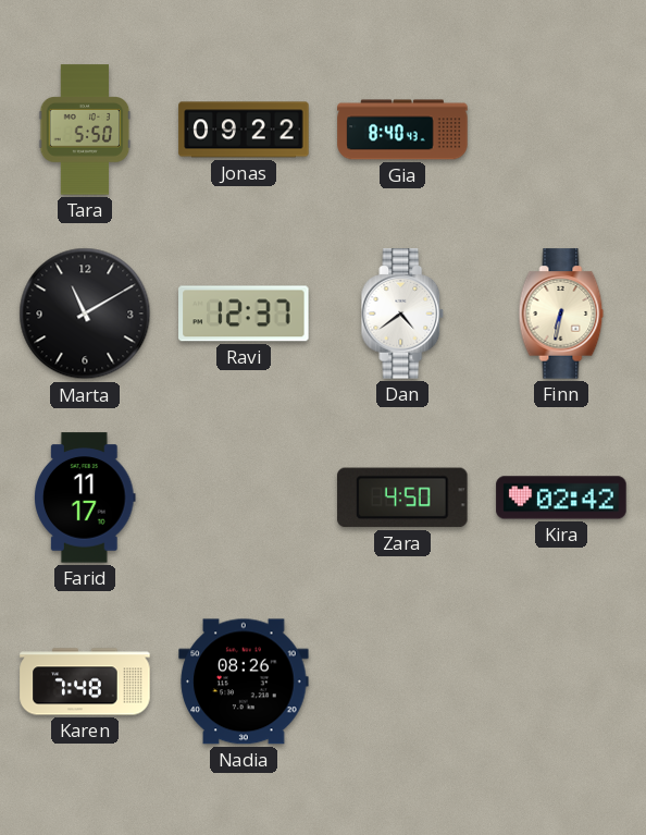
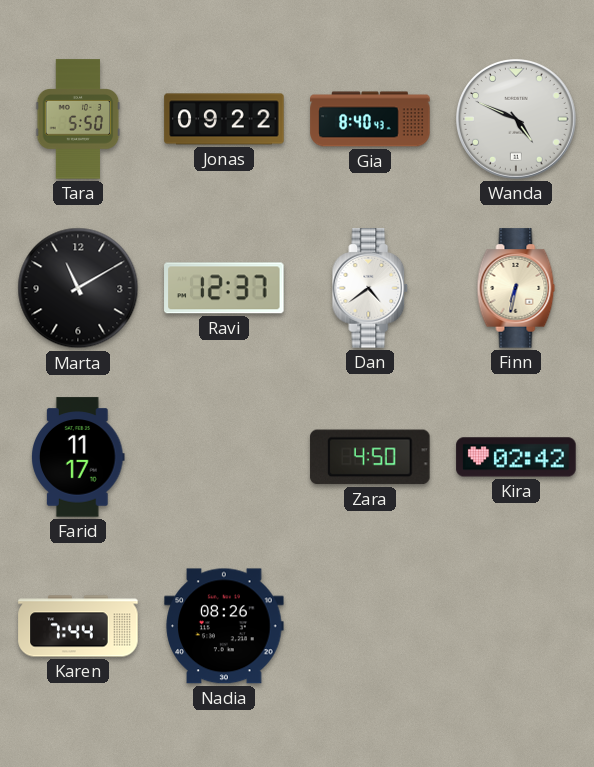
Wanda: none -> 4:49 (517, 120)
Karen: 7:48 -> 7:44 (78, 626)
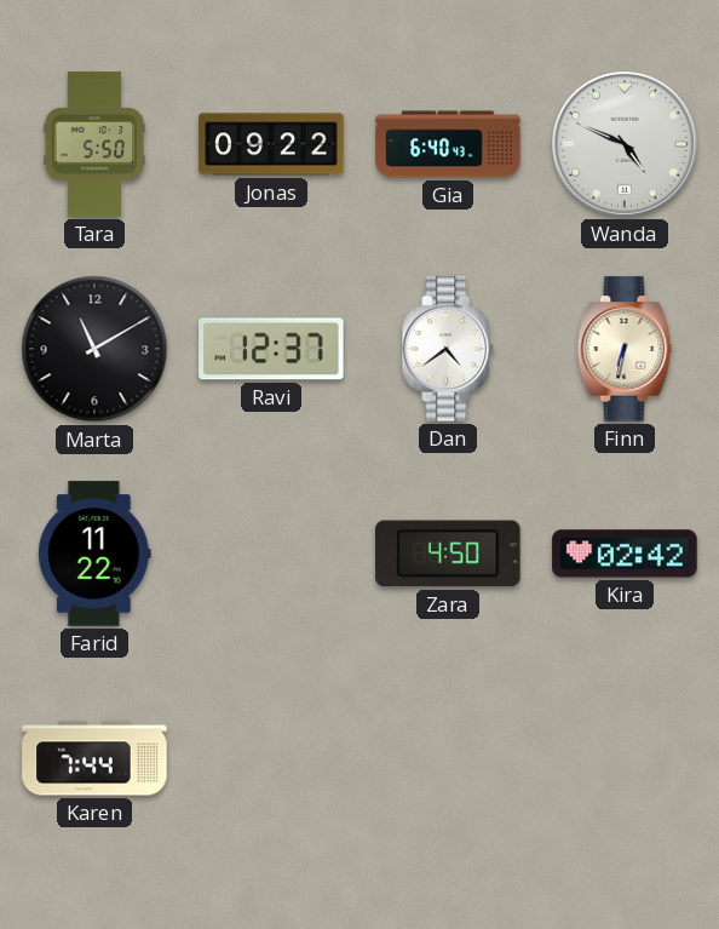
Gia: 8:40 -> 6:40 (448, 144)
Farid: 11:17 -> 11:22 (94, 554)
Nadia: 08:26 -> none (224, 626)
